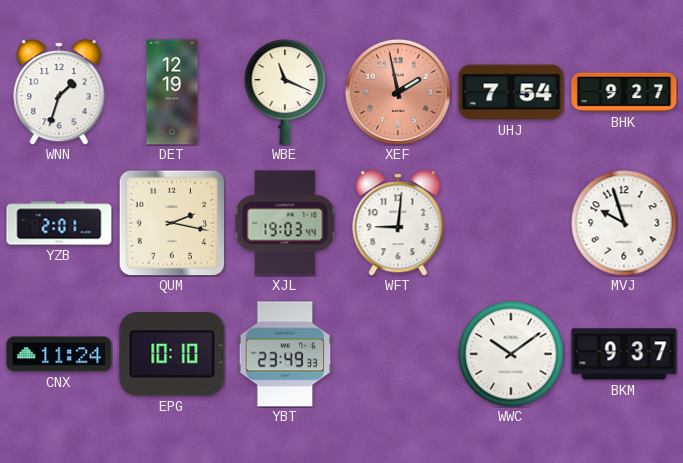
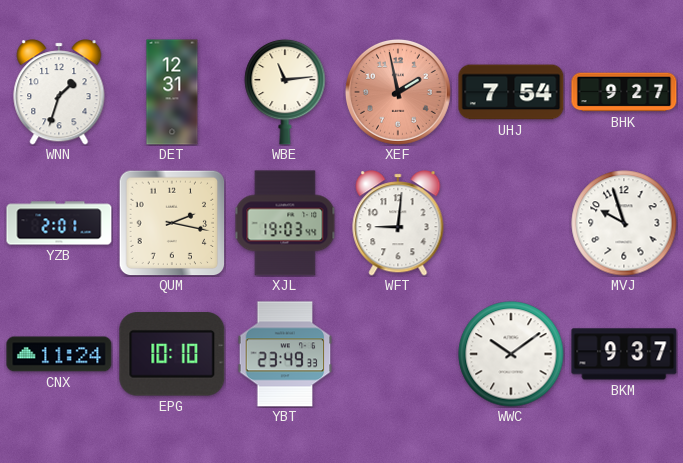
DET: 12:19 -> 12:31 (172, 92)
WBE: 11:19 -> 11:14 (285, 92)
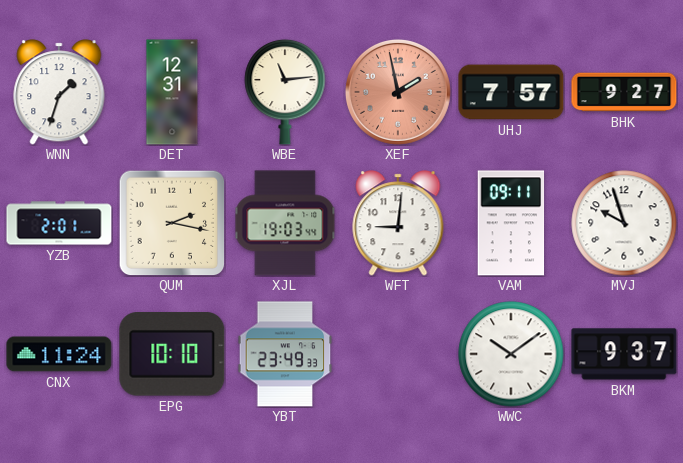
UHJ: 7:54 -> 7:57 (511, 92)
VAM: none -> 09:11 (511, 223)
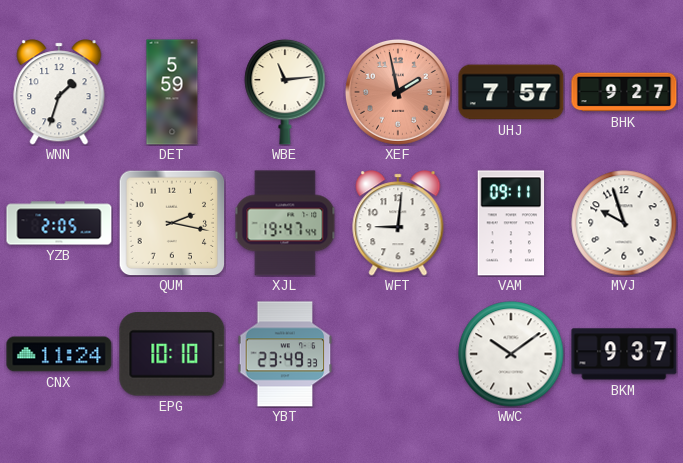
DET: 12:31 -> 5:59 (172, 92)
YZB: 2:01 -> 2:05 (59, 223)
XJL: 19:03 -> 19:47 (285, 223)
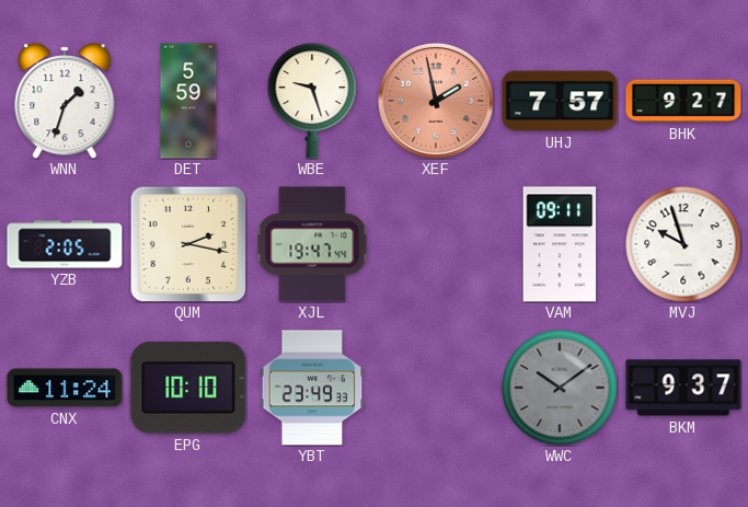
WBE: 11:14 -> 9:27 (312, 101)
WFT: 9:01 -> none (398, 223)
WWC dial: white -> grey (560, 388)
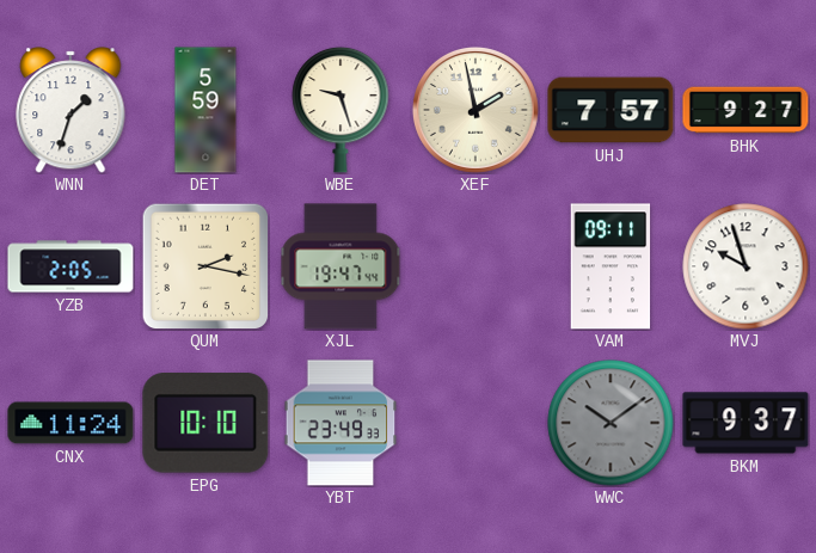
XEF dial: salmon -> cream (476, 110)
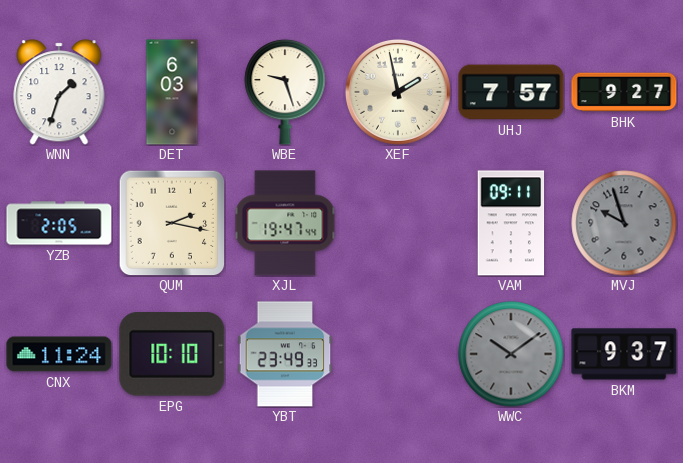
DET: 5:59 -> 6:03 (172, 92)
MVJ dial: white -> grey (624, 223)
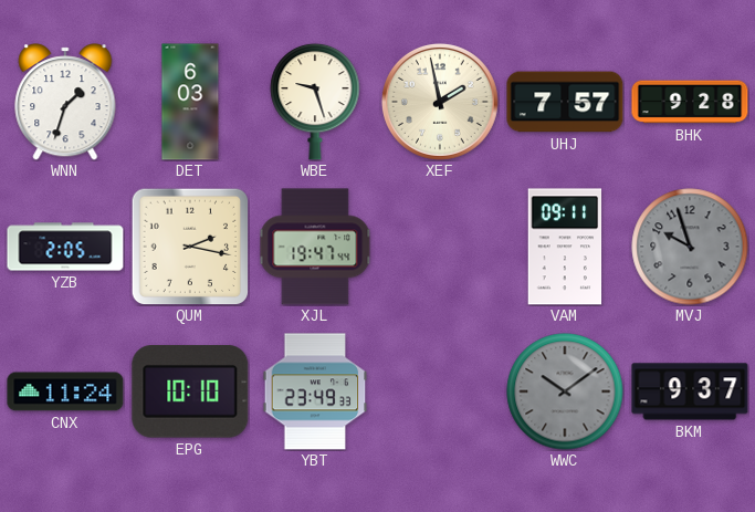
BHK: 9:27 -> 9:28 (690, 102)
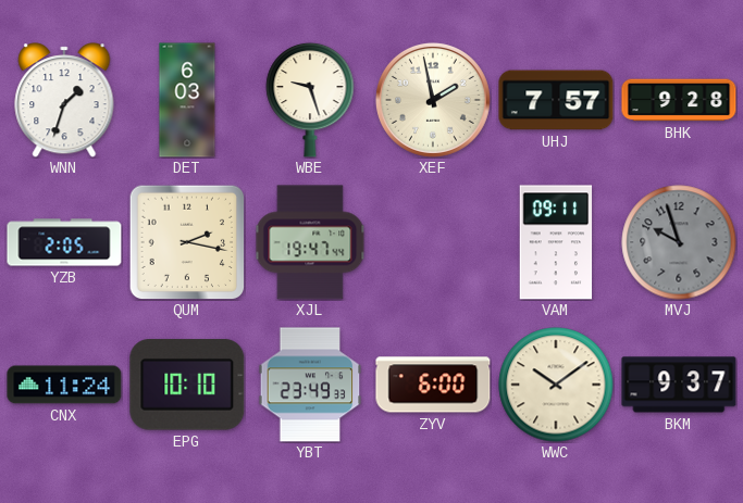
ZYV: none -> 6:00 (433, 385)
WWC dial: grey -> cream (556, 385)
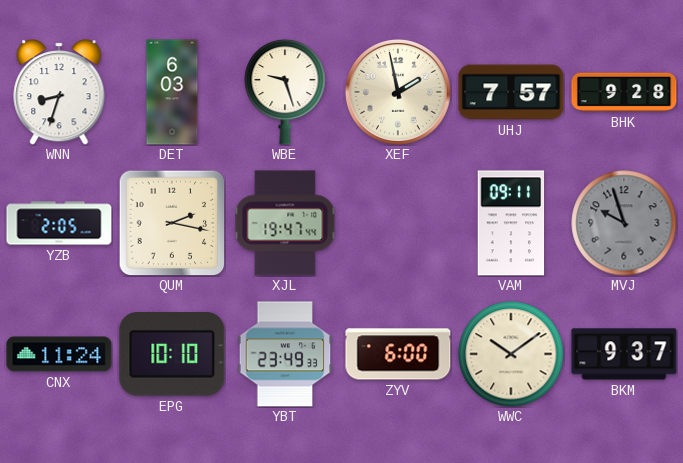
WNN: 1:33 -> 8:33 (59, 92)
